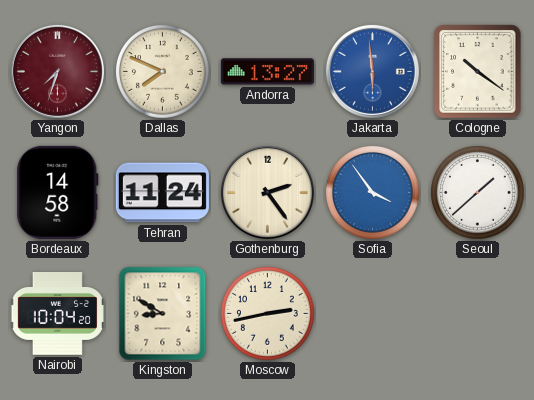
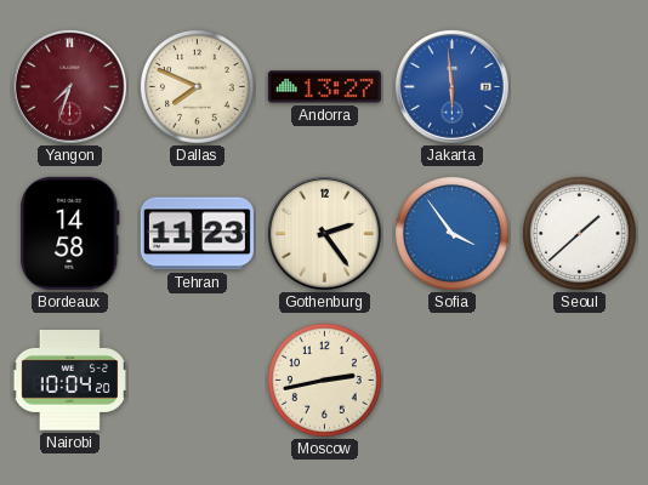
Cologne: 10:21 -> none (478, 72)
Tehran: 11:24 -> 11:23 (197, 234)
Kingston: 8:50 -> none (163, 314)
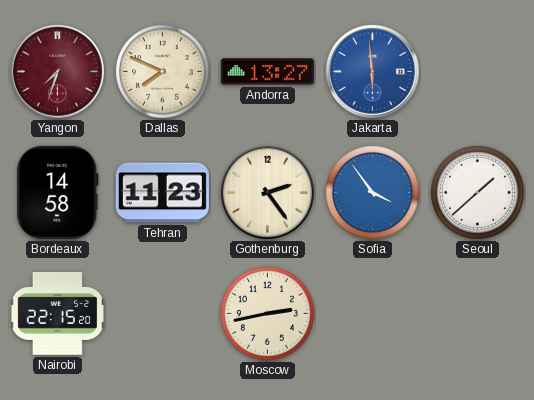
Nairobi: 10:04 -> 22:15 (57, 314)
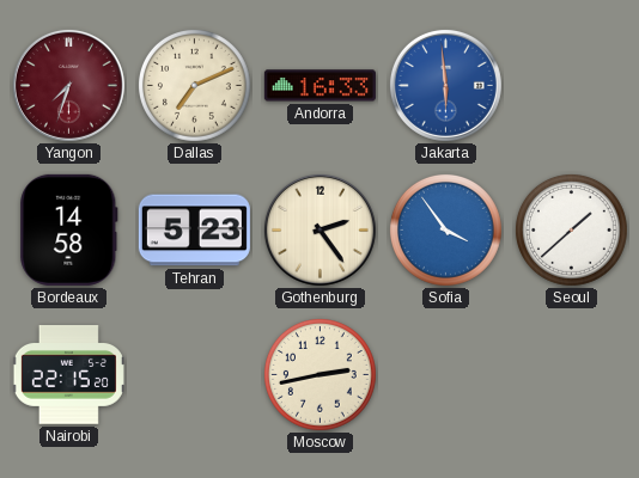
Dallas: 7:49 -> 7:11 (194, 85)
Andorra: 13:27 -> 16:33 (319, 86)
Tehran: 11:23 -> 5:23 (194, 231)
